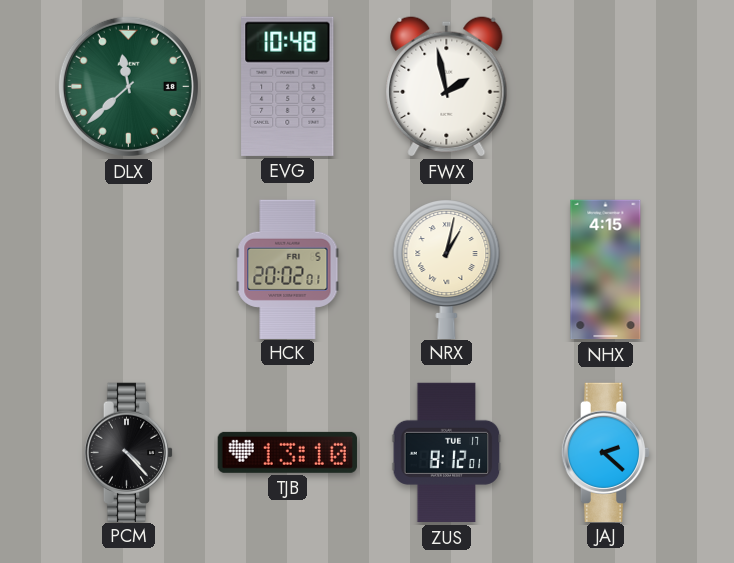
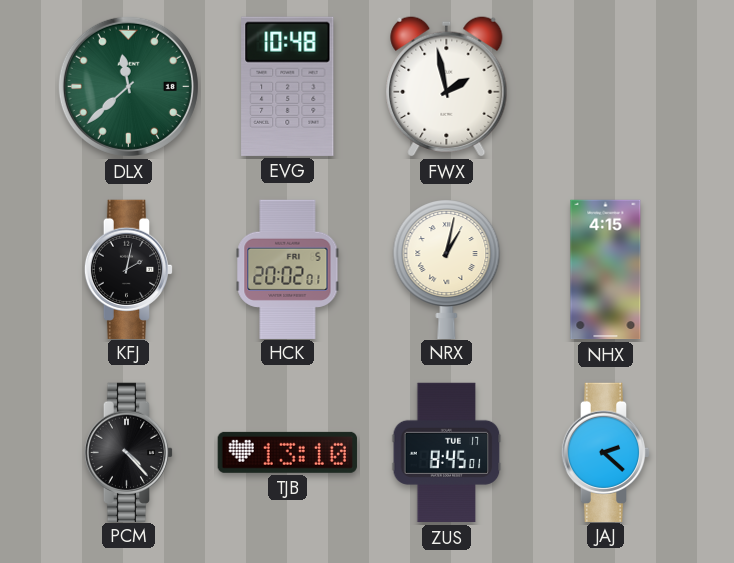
KFJ: none -> 2:02 (129, 269)
ZUS: 8:12 -> 8:45 (447, 453)
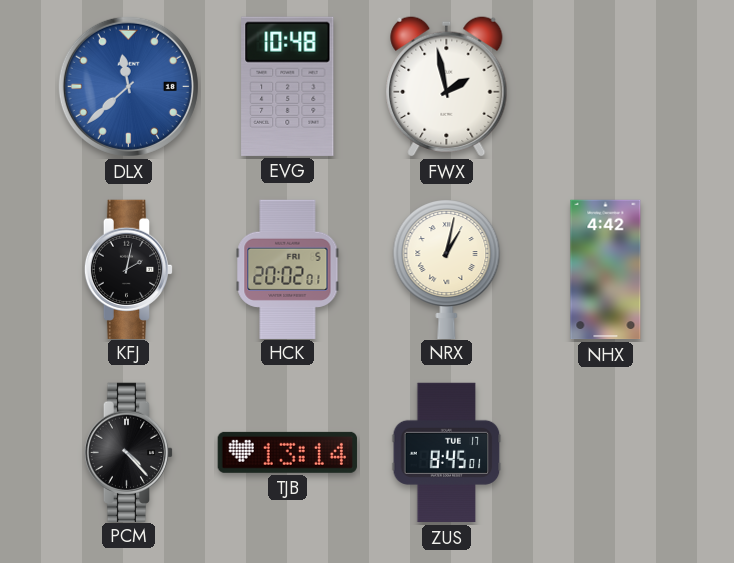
DLX dial: green -> blue (128, 86)
NHX: 4:15 -> 4:42 (606, 270)
TJB: 13:10 -> 13:14 (287, 452)
JAJ: 2:22 -> none (606, 452)
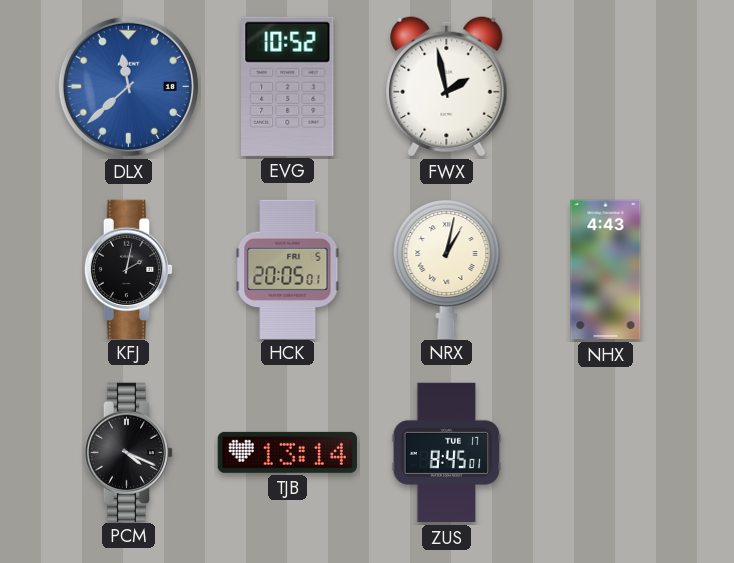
EVG: 10:48 -> 10:52 (288, 86)
HCK: 20:02 -> 20:05 (288, 269)
NHX: 4:42 -> 4:43 (606, 270)
PCM: 4:23 -> 4:19 (129, 452)
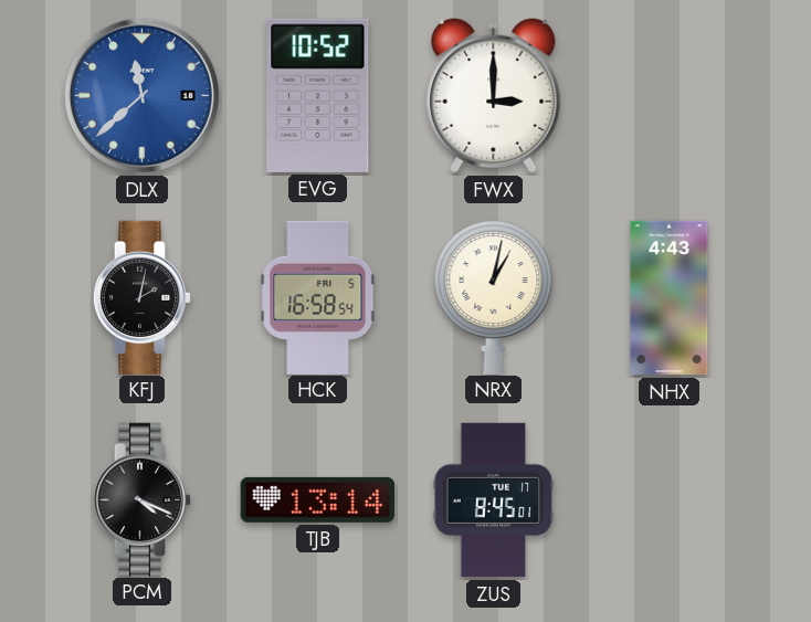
FWX: 1:58 -> 3:00 (494, 96)
HCK: 20:05 -> 16:58 (318, 297)
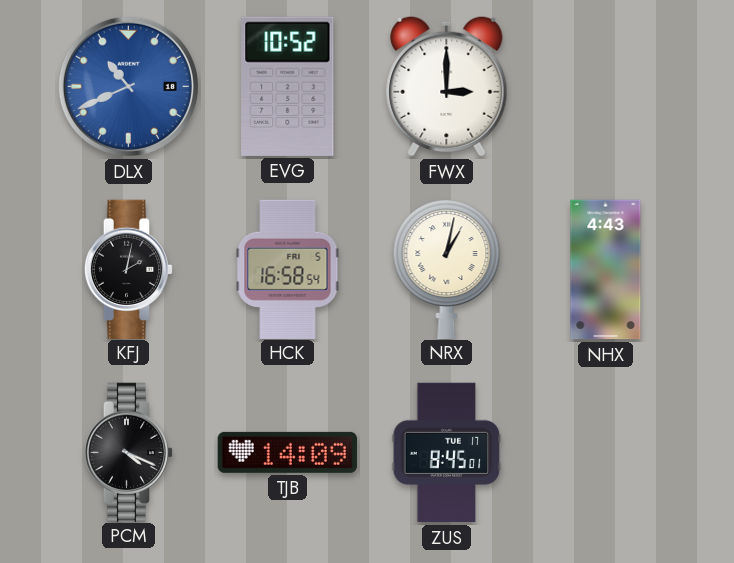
DLX: 11:38 -> 10:41 (128, 86)
TJB: 13:14 -> 14:09 (287, 452)
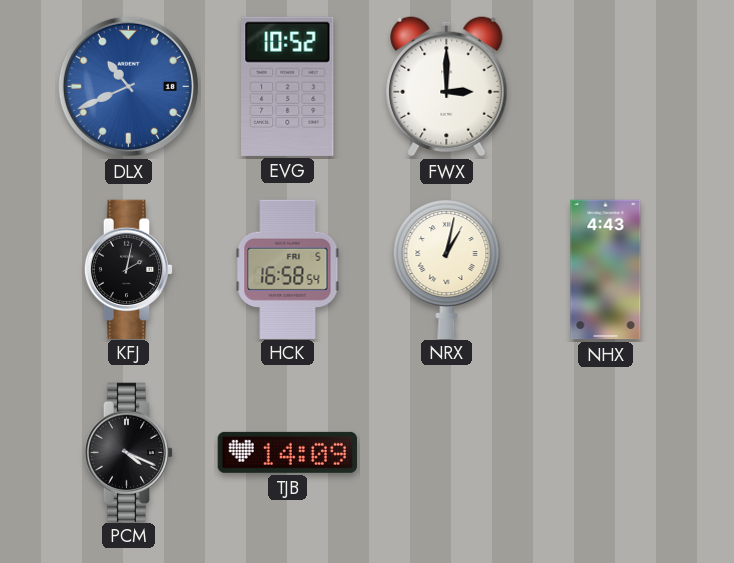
ZUS: 8:45 -> none (447, 453)
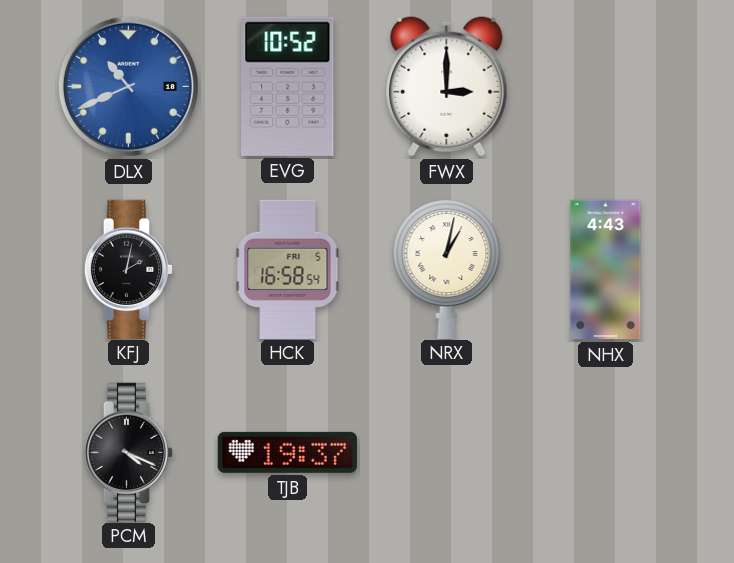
TJB: 14:09 -> 19:37 (287, 452)
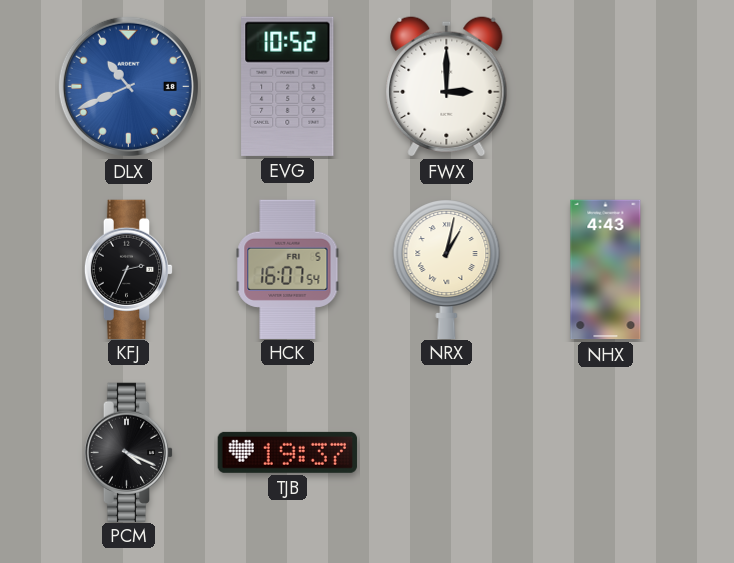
KFJ: 2:02 -> 2:34 (129, 269)
HCK: 16:58 -> 16:07 (288, 269)
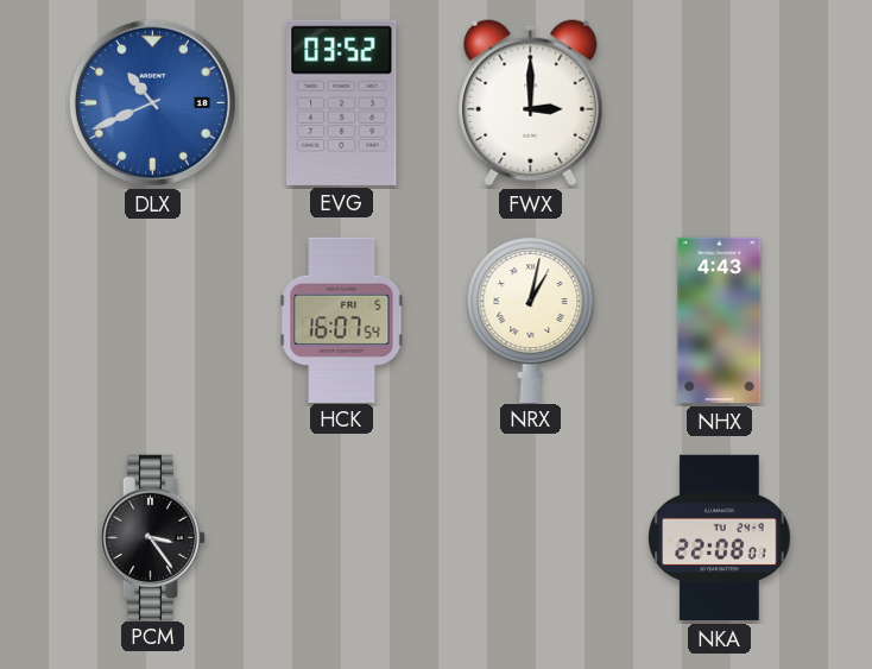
EVG: 10:52 -> 03:52 (342, 102)
KFJ: 2:34 -> none (129, 269)
PCM: 4:19 -> 3:24 (153, 537)
TJB: 19:37 -> none (287, 452)
NKA: none -> 22:08 (720, 538)
